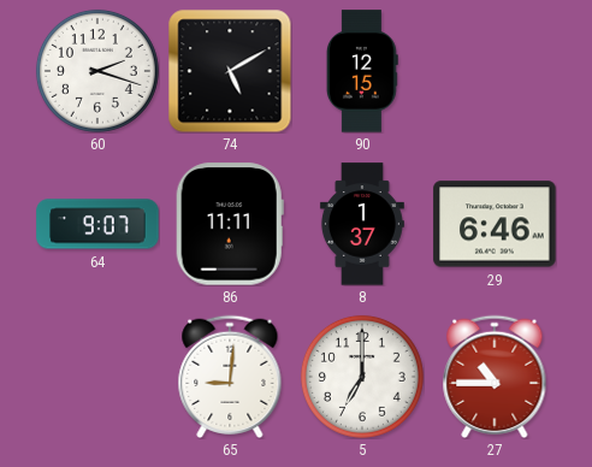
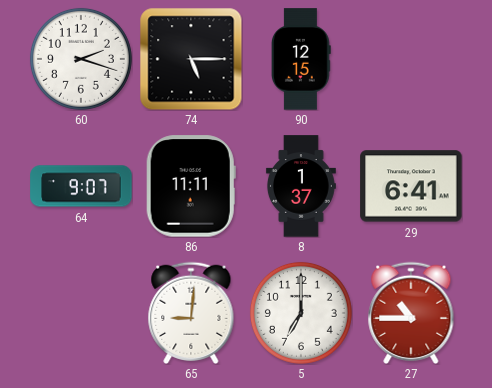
74: 5:10 -> 5:15 (191, 59)
29: 6:46 -> 6:41 (411, 186)
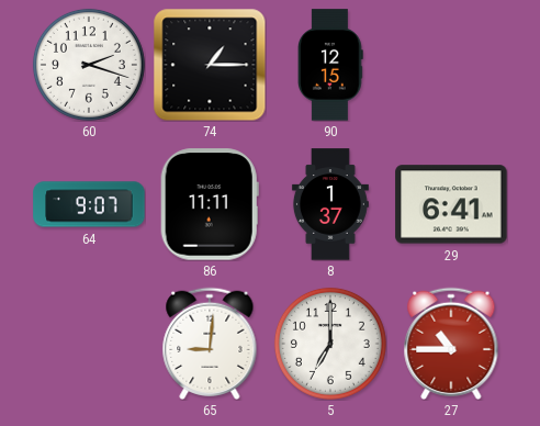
74: 5:15 -> 1:15 (210, 65)
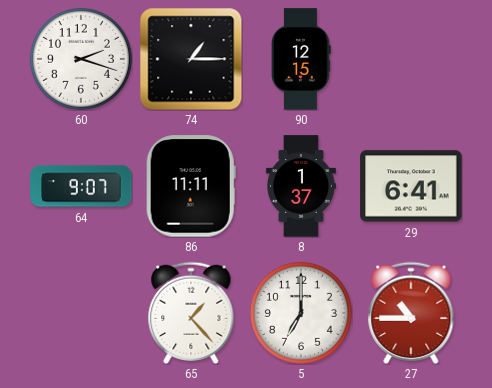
65: 9:01 -> 1:23 (191, 312)
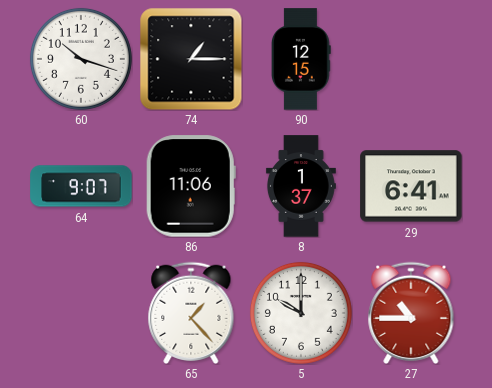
60: 2:18 -> 10:18 (81, 59)
86: 11:11 -> 11:06 (191, 186)
5: 7:00 -> 10:00 (301, 313)
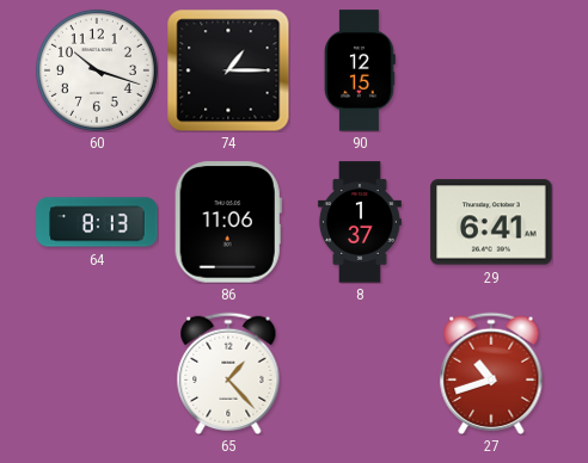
64: 9:07 -> 8:13 (97, 222)
5: 10:00 -> none (301, 313)
27: 10:45 -> 10:42 (491, 372)
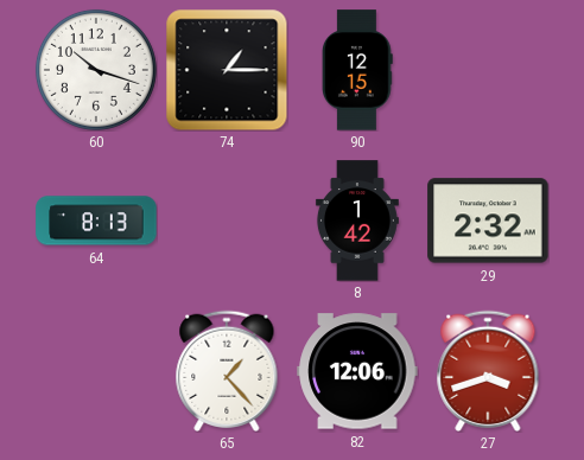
86: 11:06 -> none (228, 222)
8: 1:37 -> 1:42 (357, 221)
29: 6:41 -> 2:32 (488, 221)
82: none -> 12:06 (357, 371)
27: 10:42 -> 3:42 (488, 370)
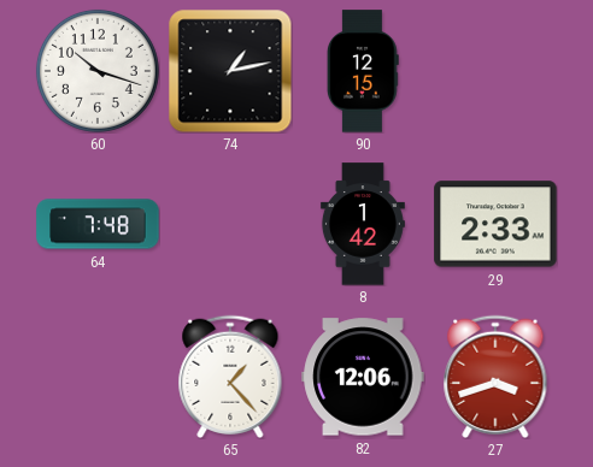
74: 1:15 -> 1:13 (230, 71)
64: 8:13 -> 7:48 (98, 224)
29: 2:32 -> 2:33 (495, 224)
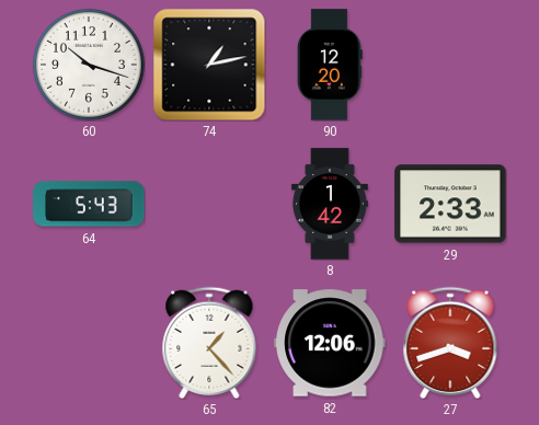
90: 12:15 -> 12:20 (330, 65)
64: 7:48 -> 5:43 (89, 204)
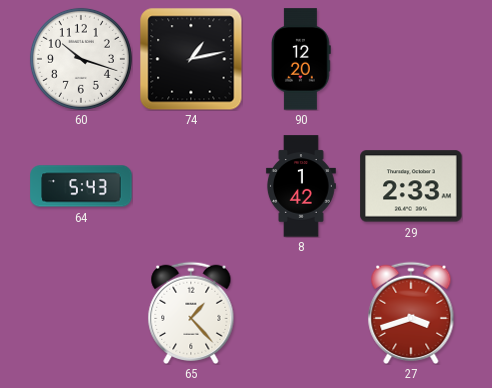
82: 12:06 -> none (330, 343)
